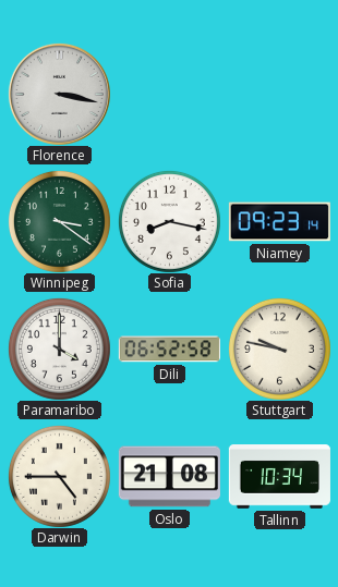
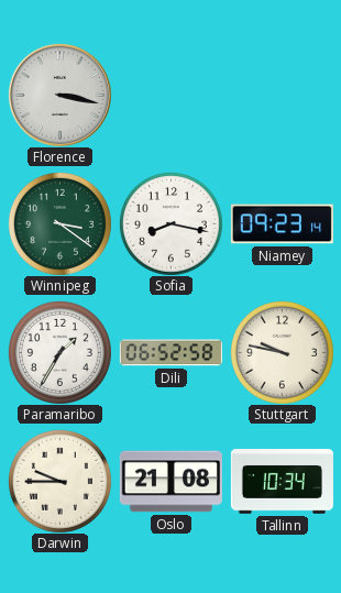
Paramaribo: 4:00 -> 1:35 (59, 352)
Darwin: 4:45 -> 9:45 (59, 481)
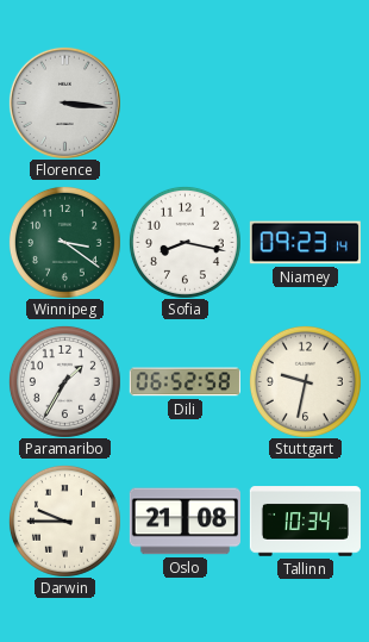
Florence: 3:17 -> 3:16 (64, 102)
Stuttgart: 9:47 -> 9:32 (305, 381)
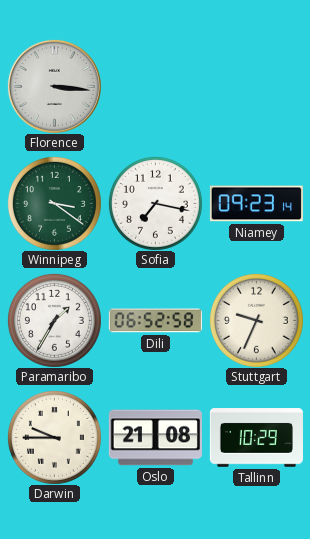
Sofia: 8:17 -> 7:17 (155, 203)
Stuttgart: 9:32 -> 9:34 (256, 320)
Tallinn: 10:34 -> 10:29 (256, 438)
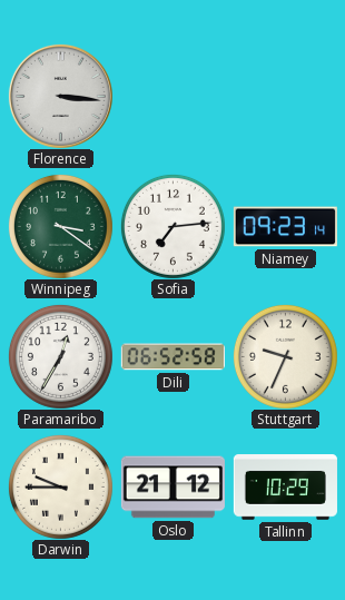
Sofia: 7:17 -> 7:14 (172, 226)
Paramaribo: 1:35 -> 12:35 (60, 356)
Oslo: 21:08 -> 21:12 (172, 488)
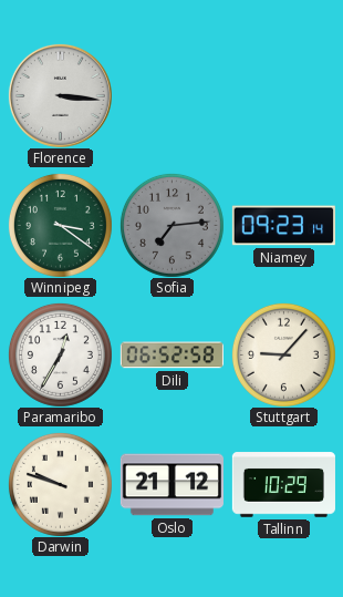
Sofia dial: white -> grey (171, 225)
Stuttgart: 9:34 -> 9:07 (283, 354)
Darwin: 9:45 -> 9:48 (60, 484)
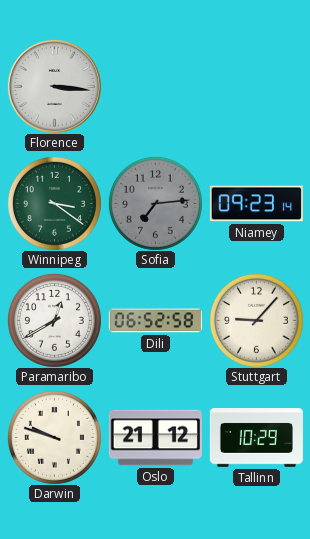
Paramaribo: 12:35 -> 12:40 (54, 320)
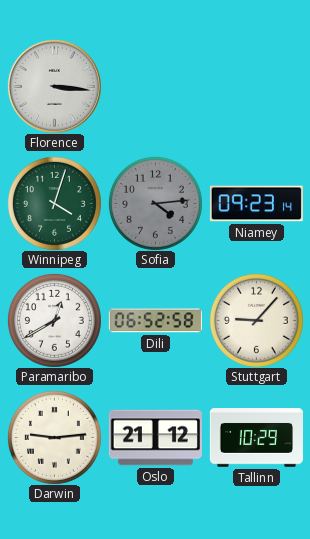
Winnipeg: 3:21 -> 4:03 (54, 203)
Sofia: 7:14 -> 4:14 (155, 203)
Darwin: 9:48 -> 9:14 (54, 437)
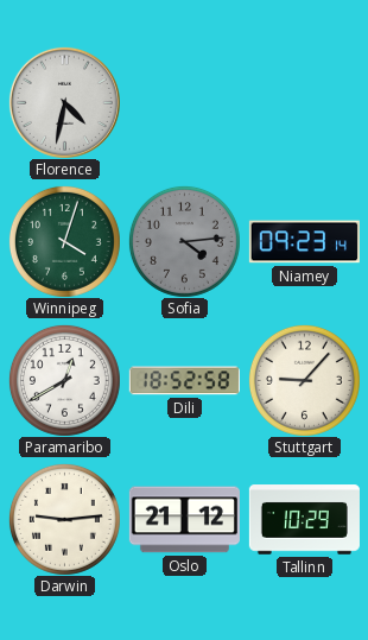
Florence: 3:16 -> 4:32 (64, 102)
Dili: 06:52 -> 18:52 (184, 381)
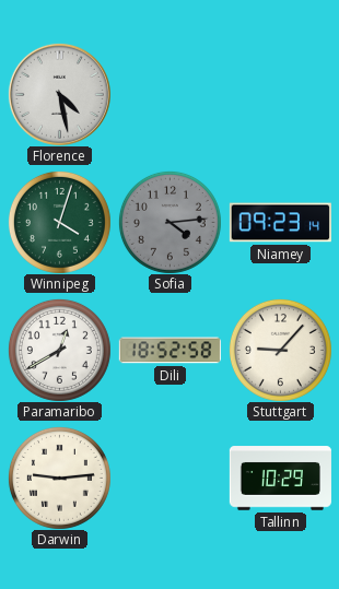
Florence: 4:32 -> 4:28 (59, 94)
Oslo: 21:12 -> none (184, 520)
